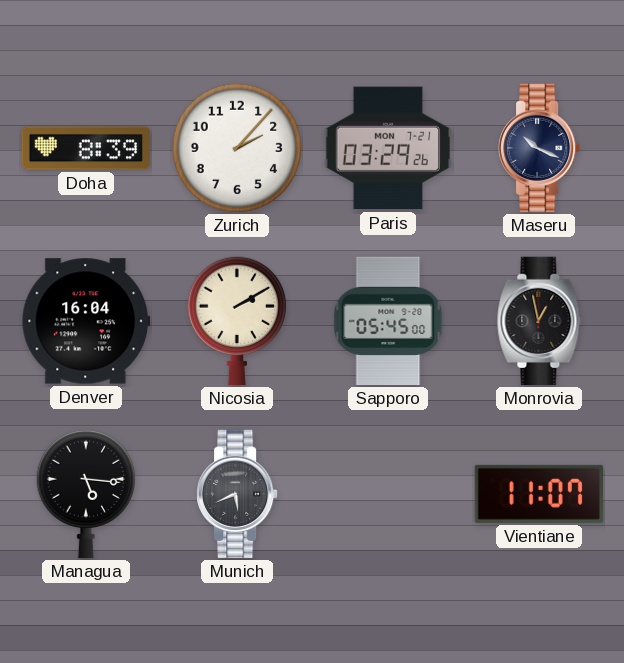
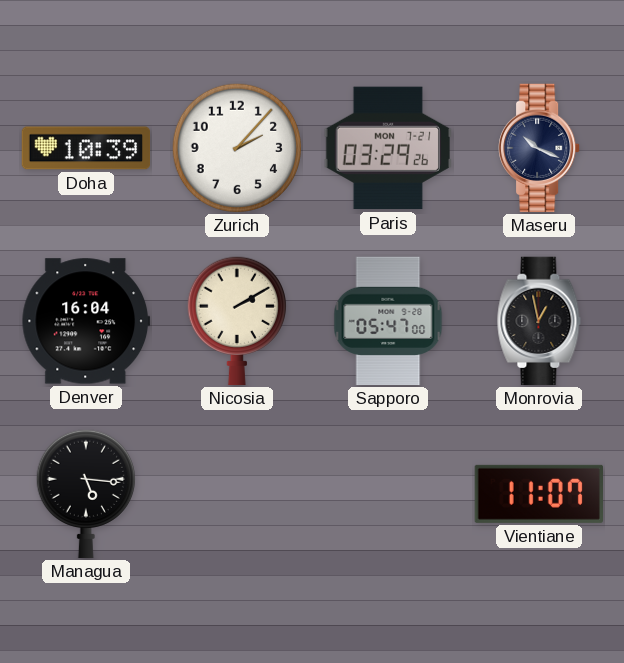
Doha: 8:39 -> 10:39 (86, 148)
Sapporo: 05:45 -> 05:47 (388, 321)
Munich: 5:41 -> none (237, 494)
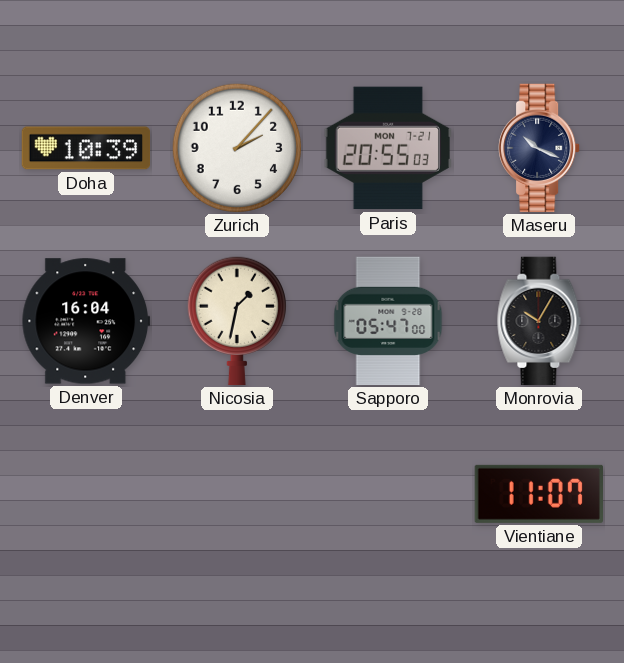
Paris: 03:29 -> 20:55 (387, 148)
Nicosia: 2:10 -> 1:32 (237, 321)
Monrovia: 12:58 -> 10:05 (539, 321)
Managua: 5:16 -> none (86, 494)
